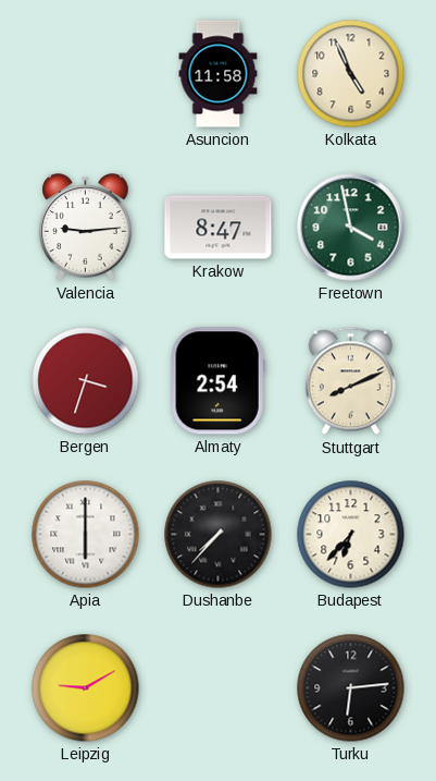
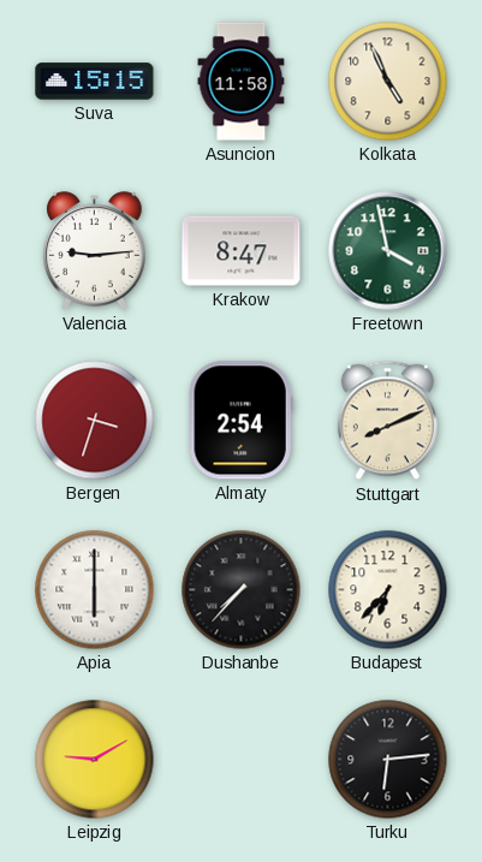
Suva: none -> 15:15 (95, 82)
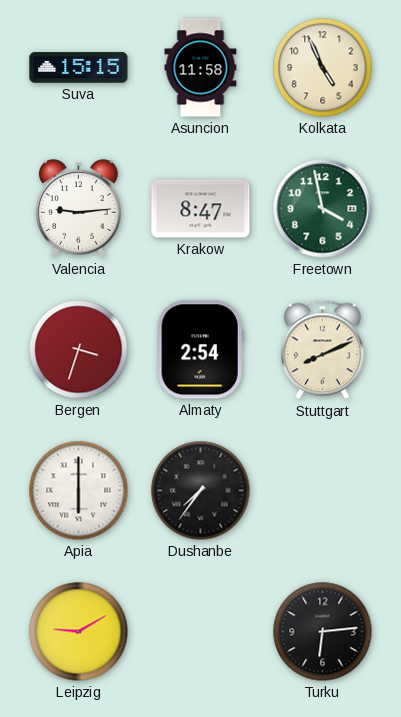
Dushanbe: 7:37 -> 7:36 (201, 491)
Budapest: 6:37 -> none (388, 590)
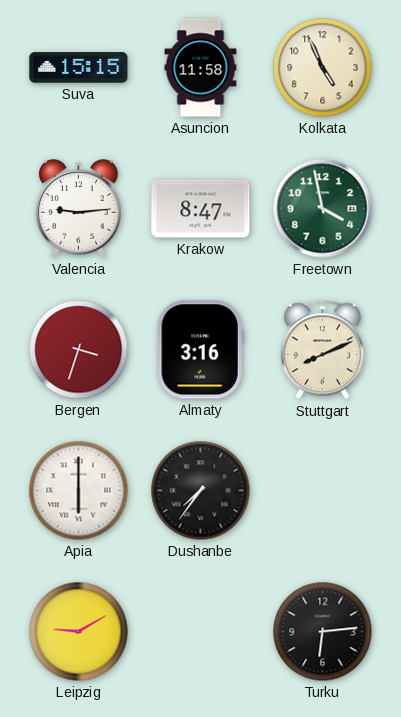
Almaty: 2:54 -> 3:16 (200, 350)
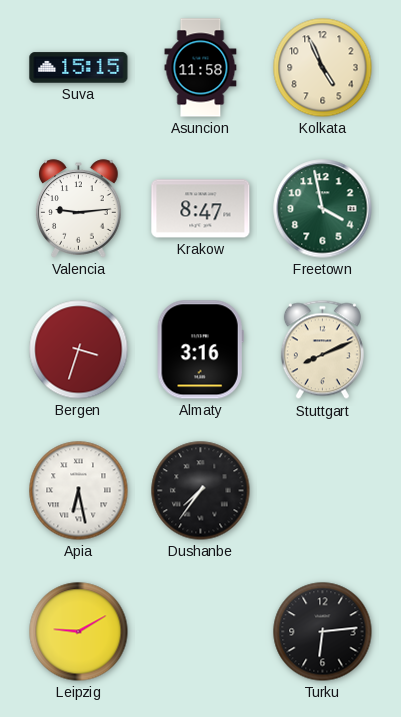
Apia: 6:00 -> 6:28 (79, 491)
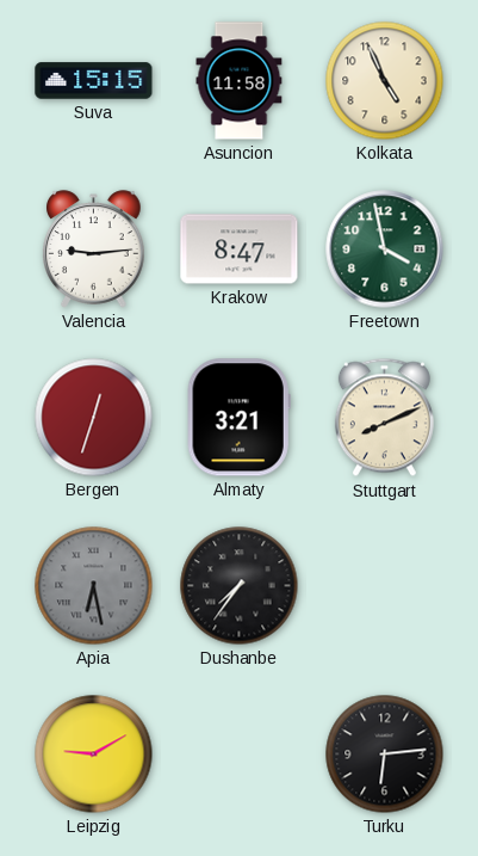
Bergen: 3:33 -> 12:33 (94, 418)
Almaty: 3:16 -> 3:21 (238, 418)
Apia dial: white -> grey (94, 586)
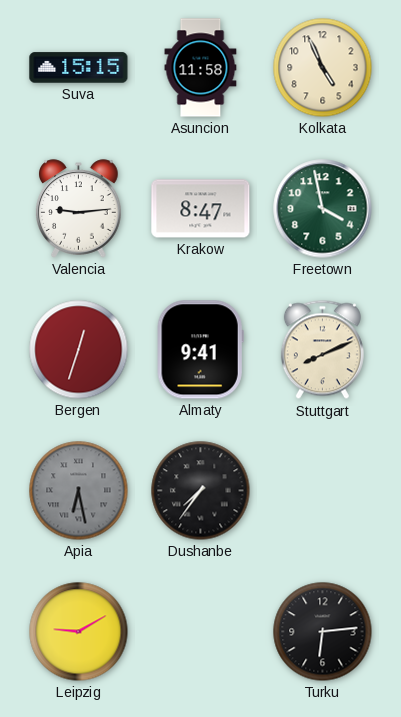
Almaty: 3:21 -> 9:41 (200, 350)
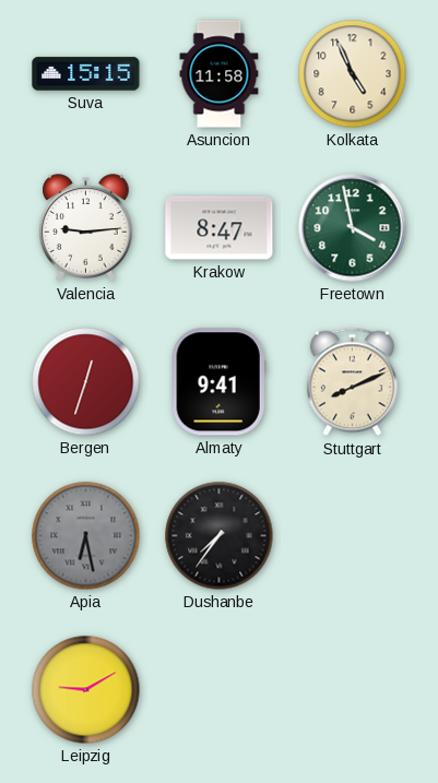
Turku: 6:14 -> none (323, 632)
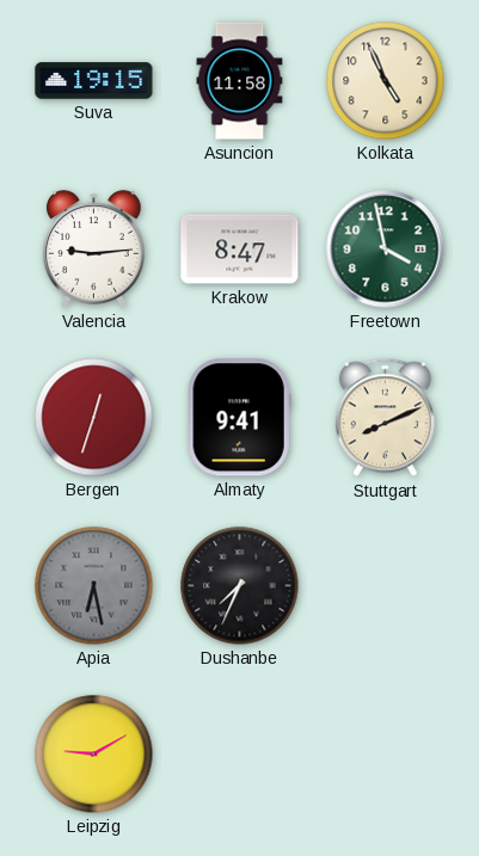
Suva: 15:15 -> 19:15 (94, 81)
Dushanbe: 7:36 -> 7:34 (240, 586)
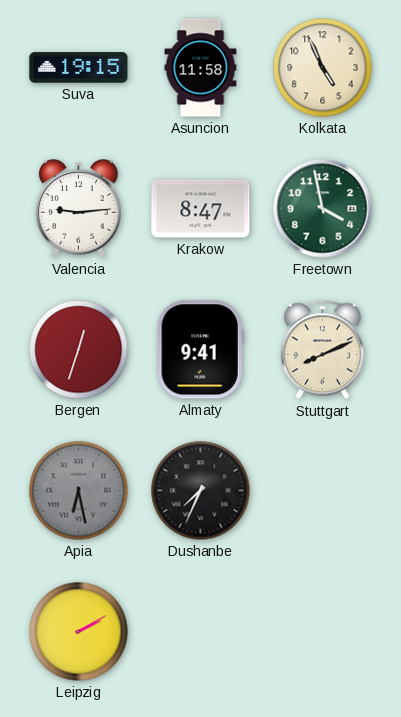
Leipzig: 9:10 -> 2:10 (79, 632)
